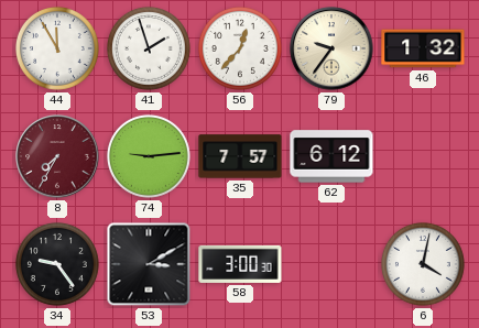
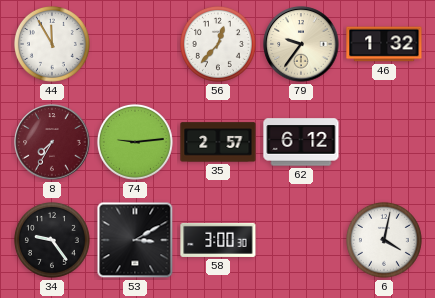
41: 1:57 -> none (149, 48)
35: 7:57 -> 2:57 (218, 142)
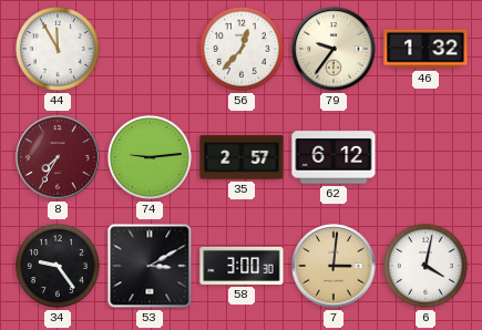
7: none -> 3:01 (334, 266)
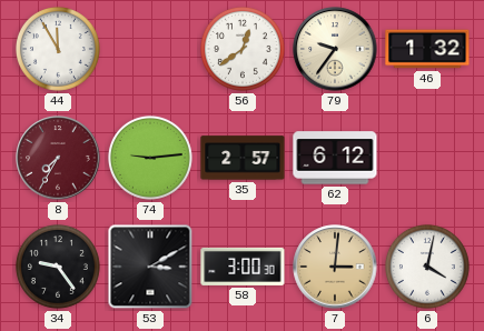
56: 12:37 -> 12:39 (243, 49)
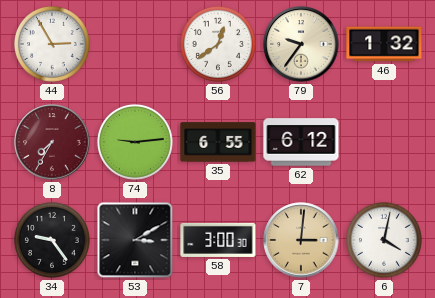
44: 11:55 -> 2:55 (52, 44)
35: 2:57 -> 6:55 (218, 142)
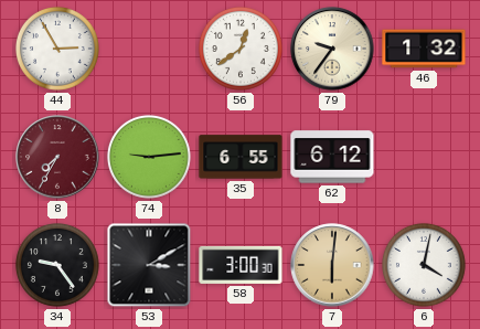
7: 3:01 -> 6:01 (332, 265)
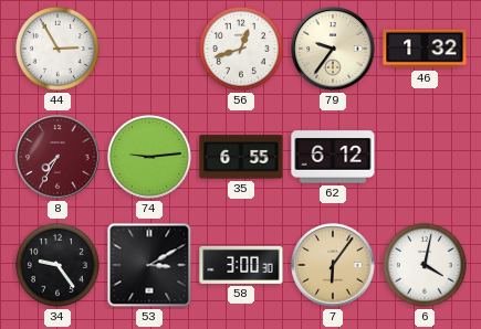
56: 12:39 -> 12:42 (241, 49)
7: 6:01 -> 6:06 (333, 265)
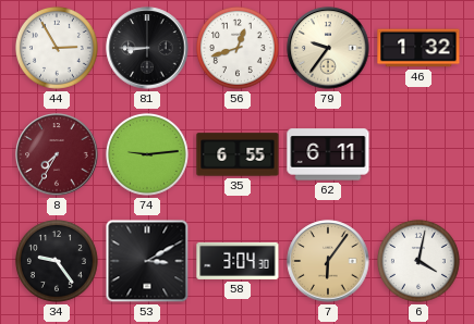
81: none -> 8:45 (147, 48)
62: 6:12 -> 6:11 (328, 154)
58: 3:00 -> 3:04 (238, 261)
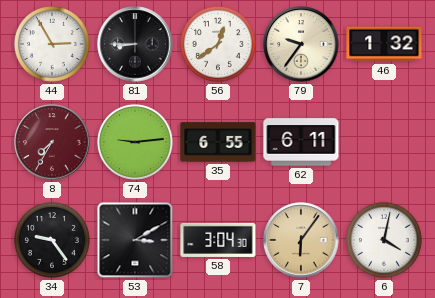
56: 12:42 -> 12:39 (218, 44)
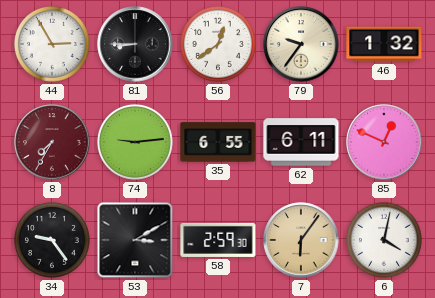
85: none -> 12:49 (384, 142)
58: 3:04 -> 2:59 (218, 240)
